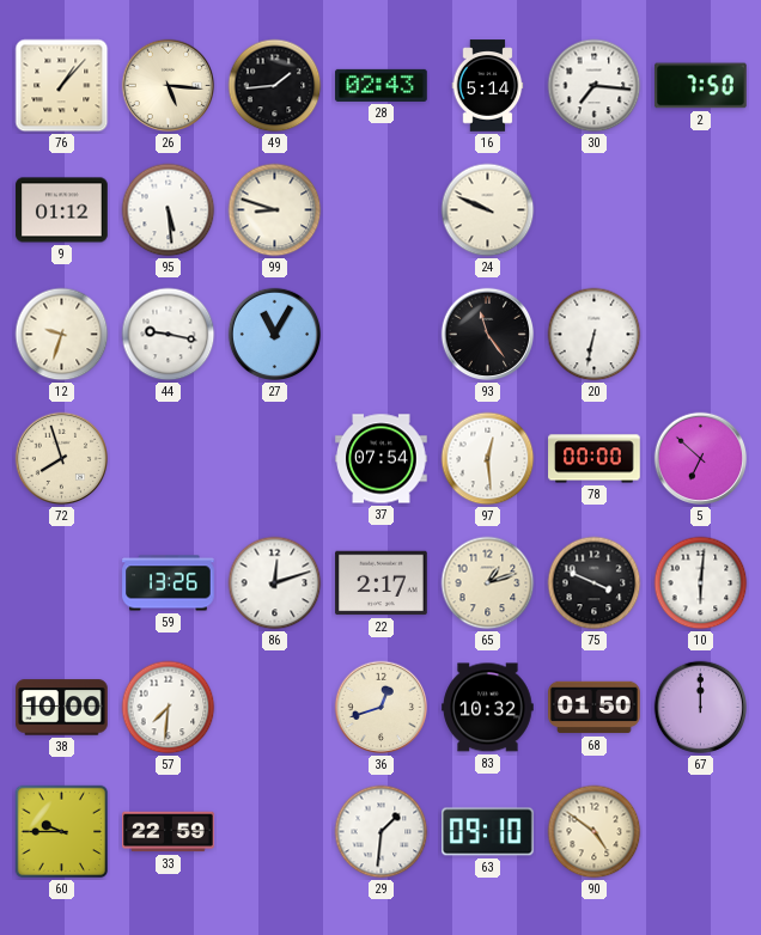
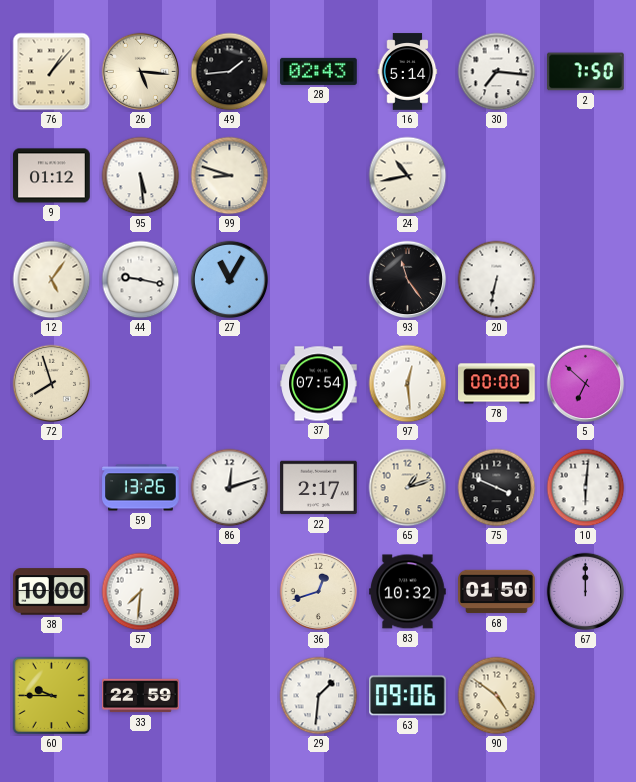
24: 9:49 -> 10:43 (408, 176)
12: 9:33 -> 5:06 (52, 280)
63: 09:10 -> 09:06 (408, 696)
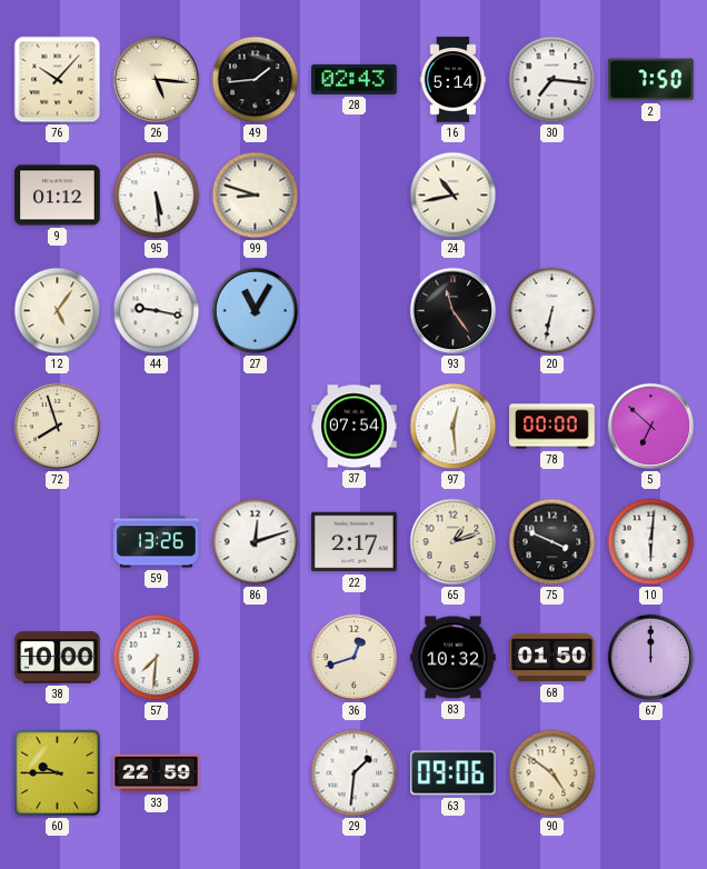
76: 1:07 -> 10:07 (58, 80)
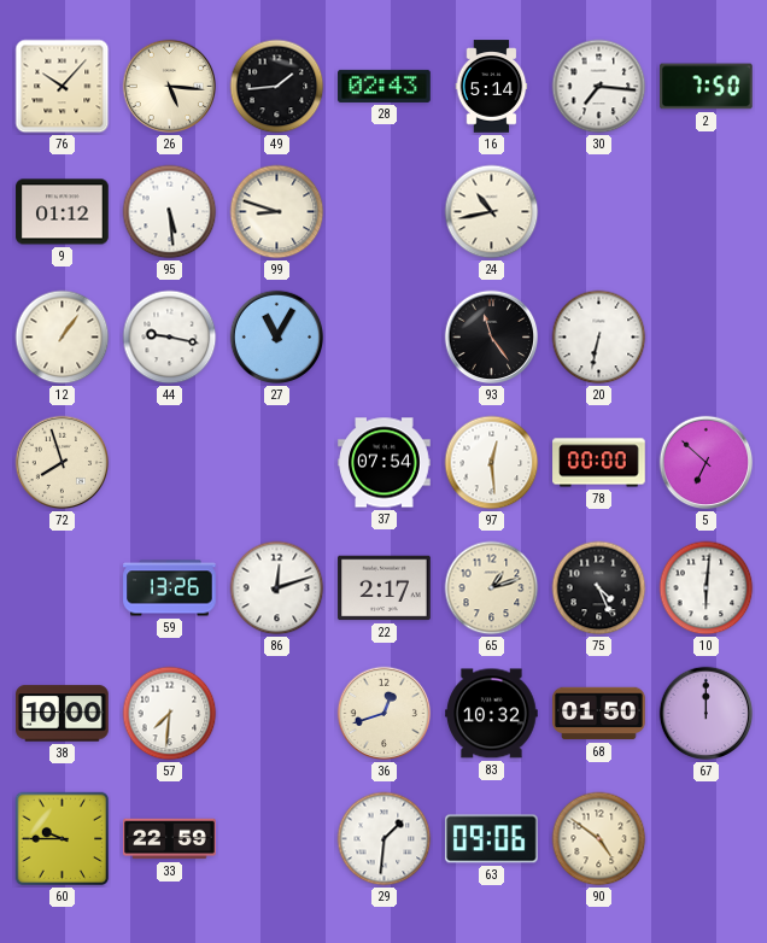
12: 5:06 -> 1:06 (63, 338)
75: 3:49 -> 4:26 (599, 588)
